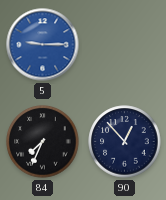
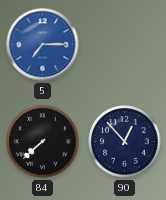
5: 9:15 -> 7:15 (43, 45)
84: 7:34 -> 7:38 (43, 142)
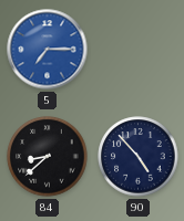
84: 7:38 -> 8:38 (48, 157)
90: 12:53 -> 4:53 (139, 157)
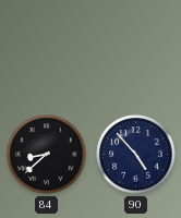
5: 7:15 -> none (48, 50)
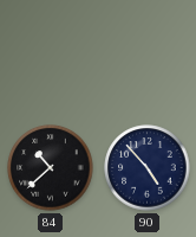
84: 8:38 -> 10:38 (51, 168)
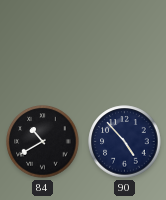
84: 10:38 -> 10:40 (43, 142)
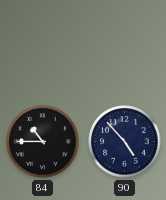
84: 10:40 -> 10:45 (43, 142)
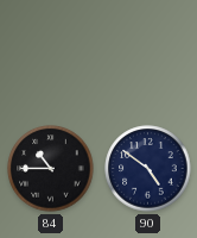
90: 4:53 -> 4:51 (148, 169)
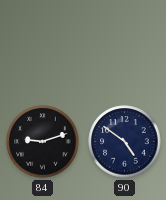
84: 10:45 -> 9:12 (43, 142)
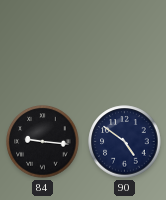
84: 9:12 -> 9:16 (43, 142)
